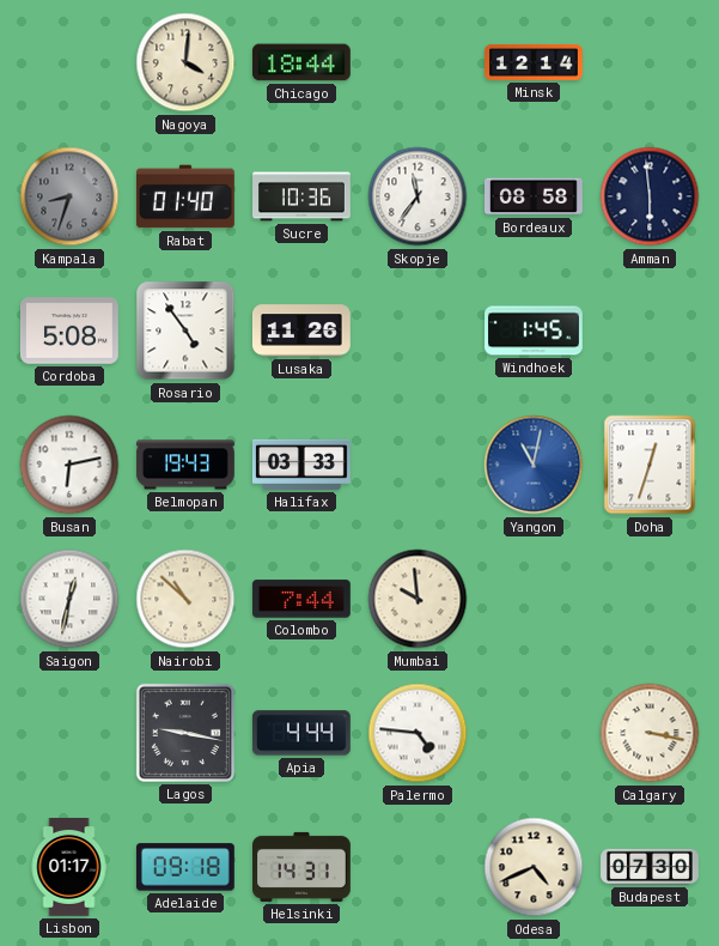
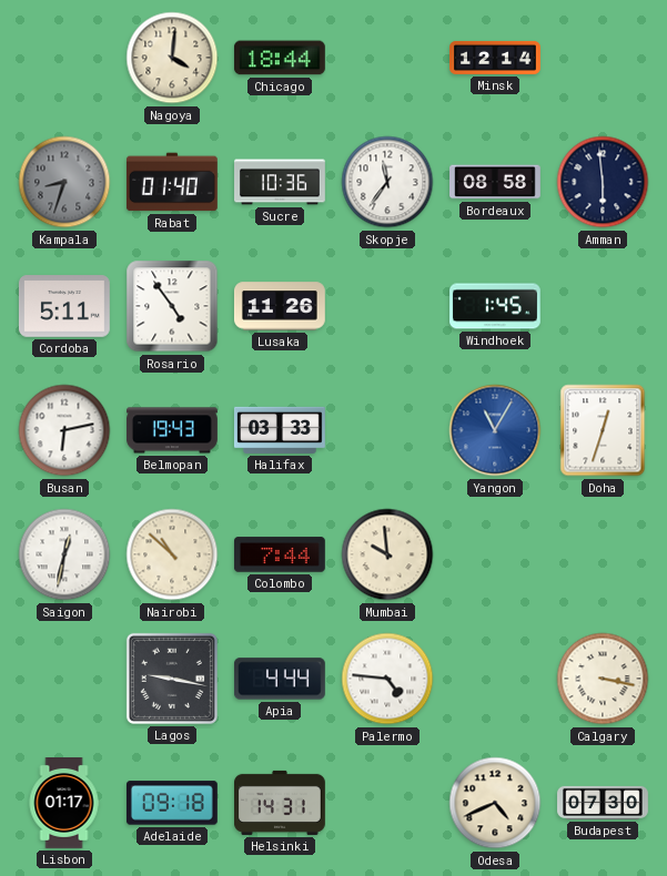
Cordoba: 5:08 -> 5:11 (64, 306)
Yangon: 11:02 -> 11:05 (495, 430)
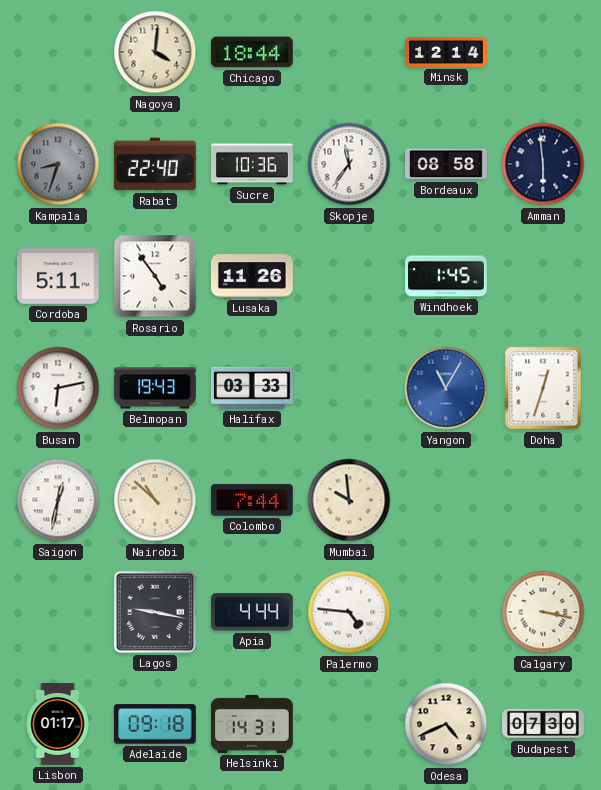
Rabat: 01:40 -> 22:40 (155, 164)
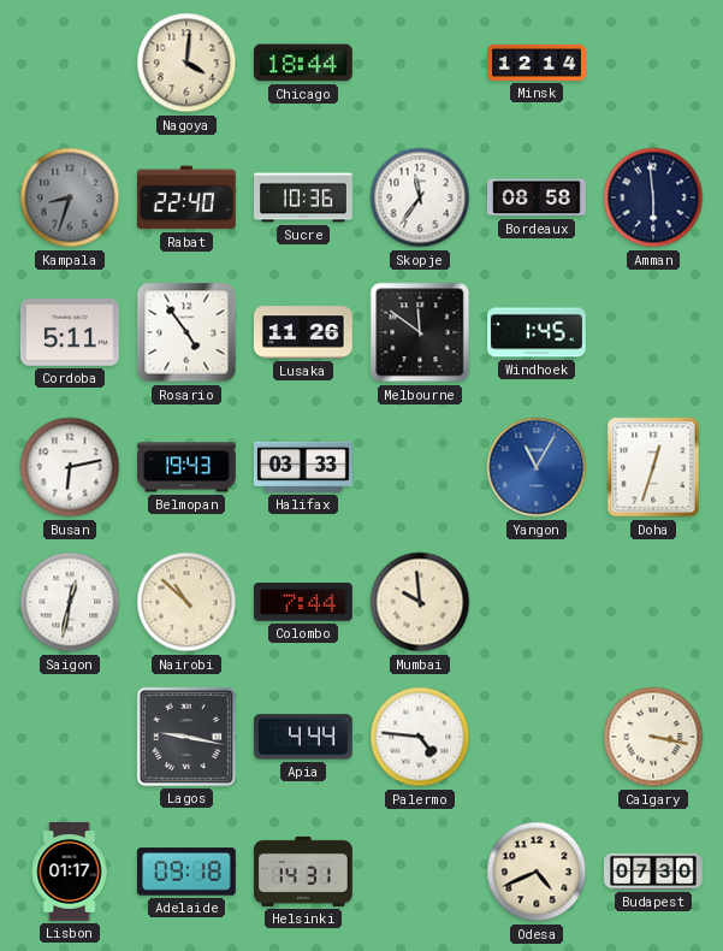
Melbourne: none -> 11:51 (420, 332)
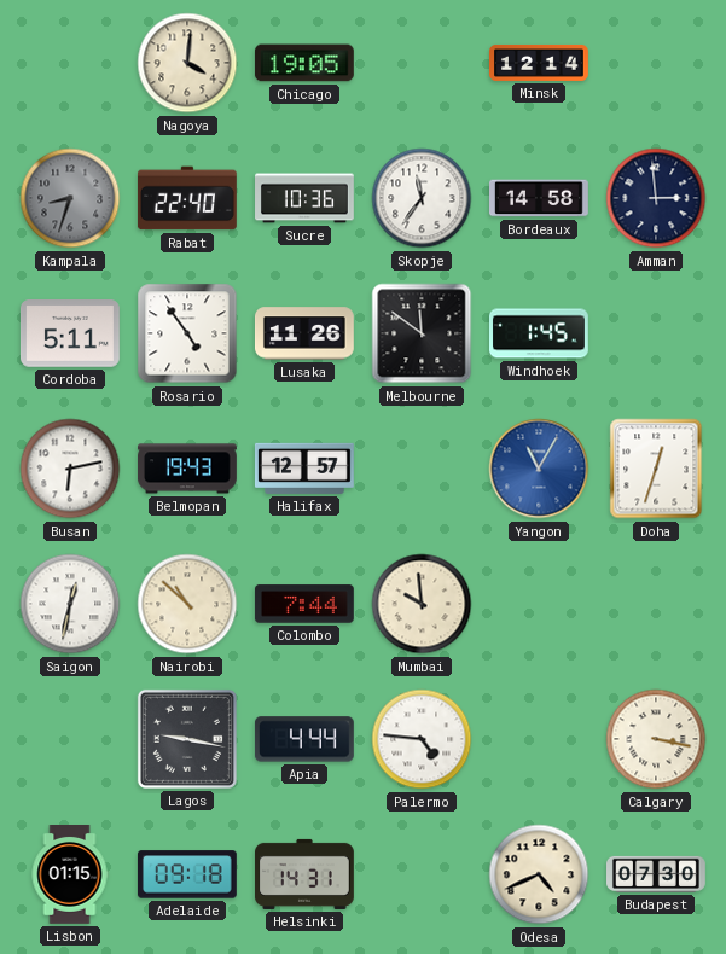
Chicago: 18:44 -> 19:05 (304, 63)
Bordeaux: 08:58 -> 14:58 (540, 198)
Amman: 5:59 -> 2:59 (656, 198)
Halifax: 03:33 -> 12:57 (304, 469)
Lisbon: 01:17 -> 01:15 (70, 876)
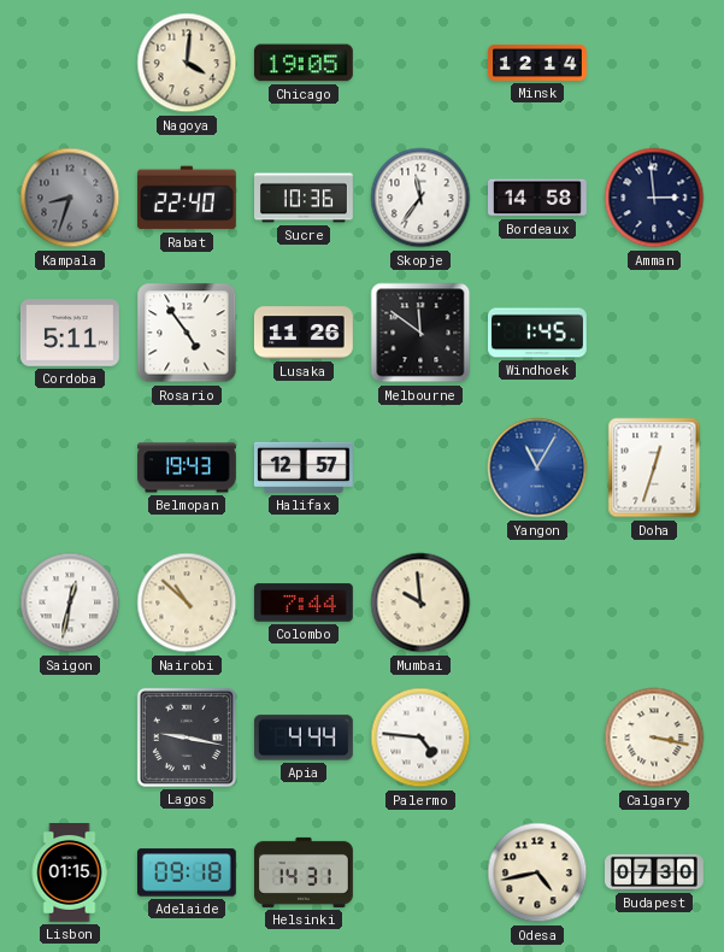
Busan: 6:13 -> none (70, 469)
Odesa: 4:41 -> 4:43 (537, 872)
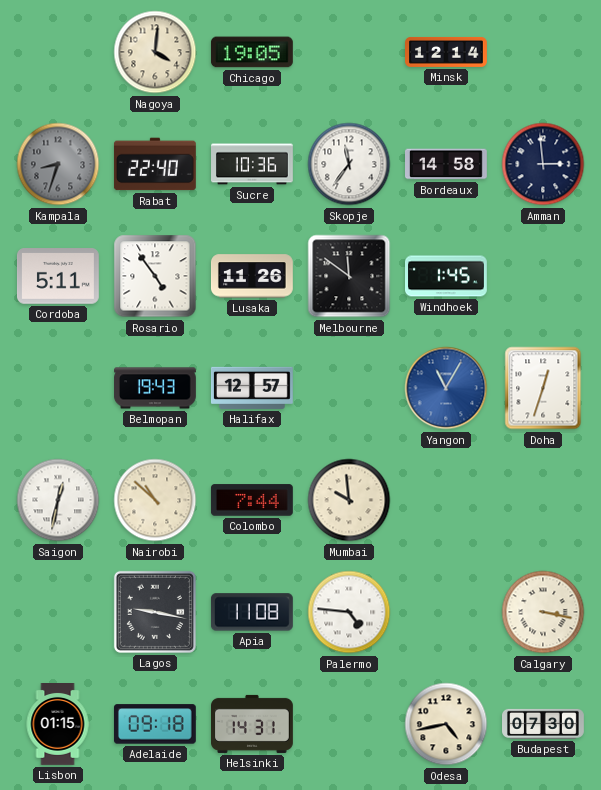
Apia: 4:44 -> 11:08 (252, 612)
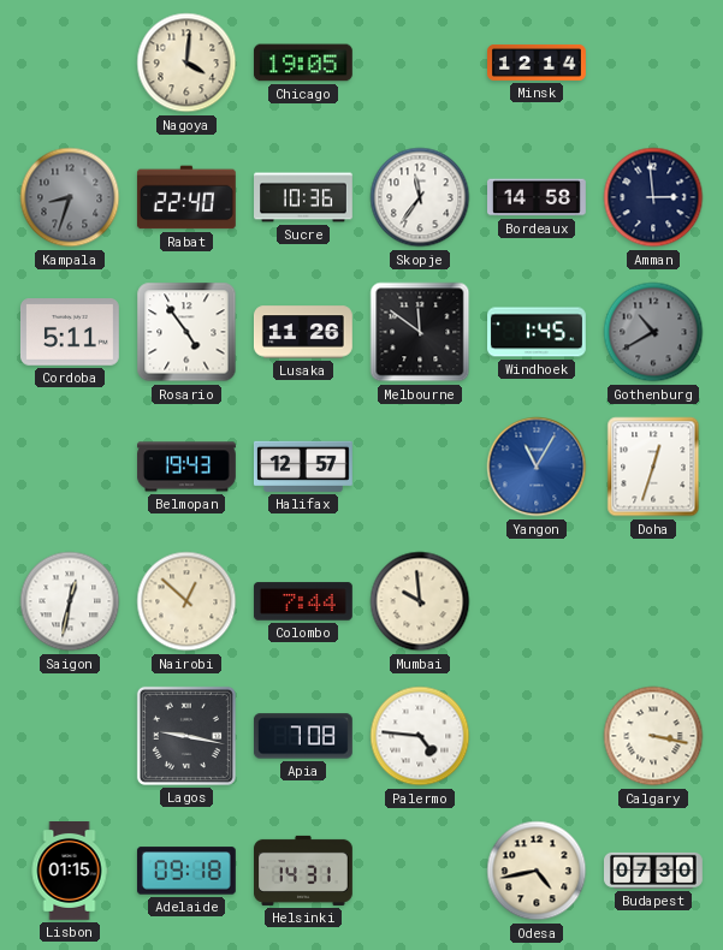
Gothenburg: none -> 10:40 (653, 332)
Nairobi: 10:52 -> 12:52 (186, 601)
Apia: 11:08 -> 7:08 (303, 736)
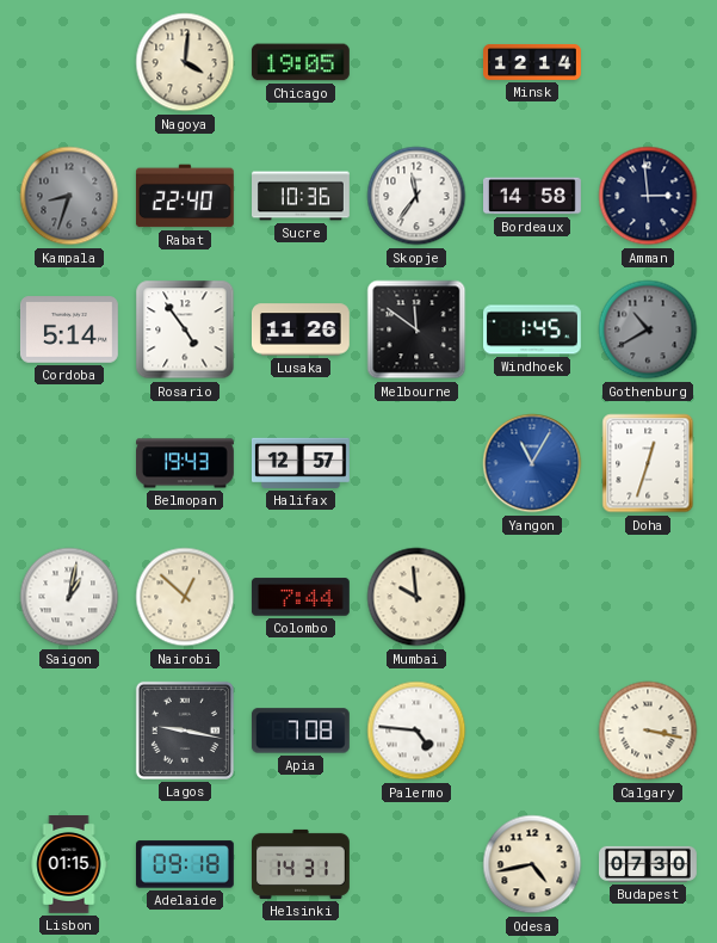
Cordoba: 5:11 -> 5:14 (69, 329)
Saigon: 12:32 -> 1:02 (69, 597)
